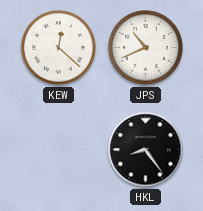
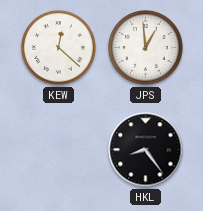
JPS: 10:41 -> 12:59 (146, 48)
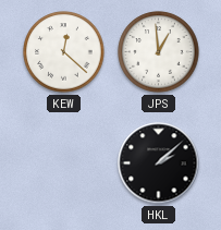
HKL: 8:24 -> 2:08 (159, 164)
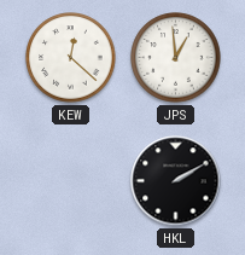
HKL: 2:08 -> 2:10 (176, 181)
